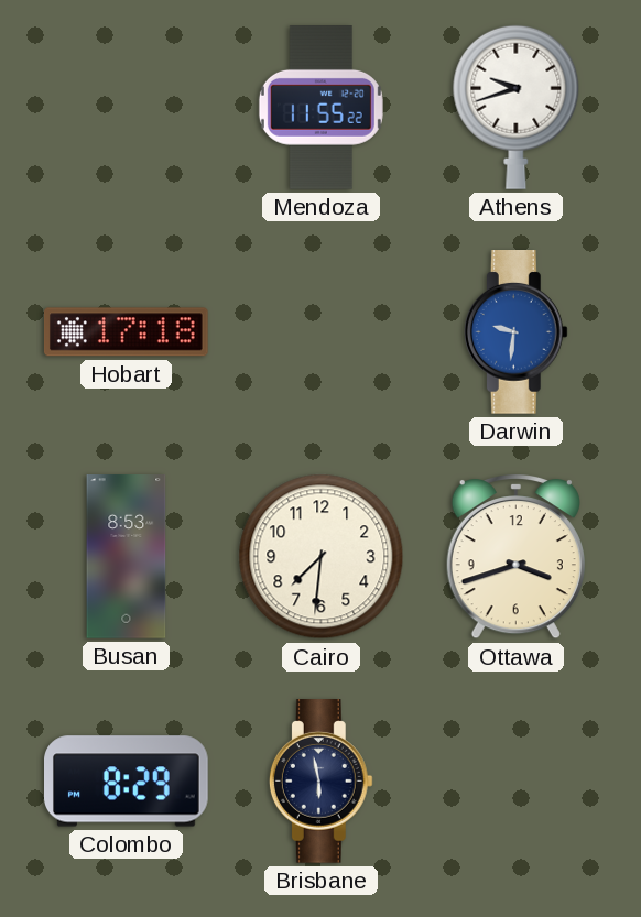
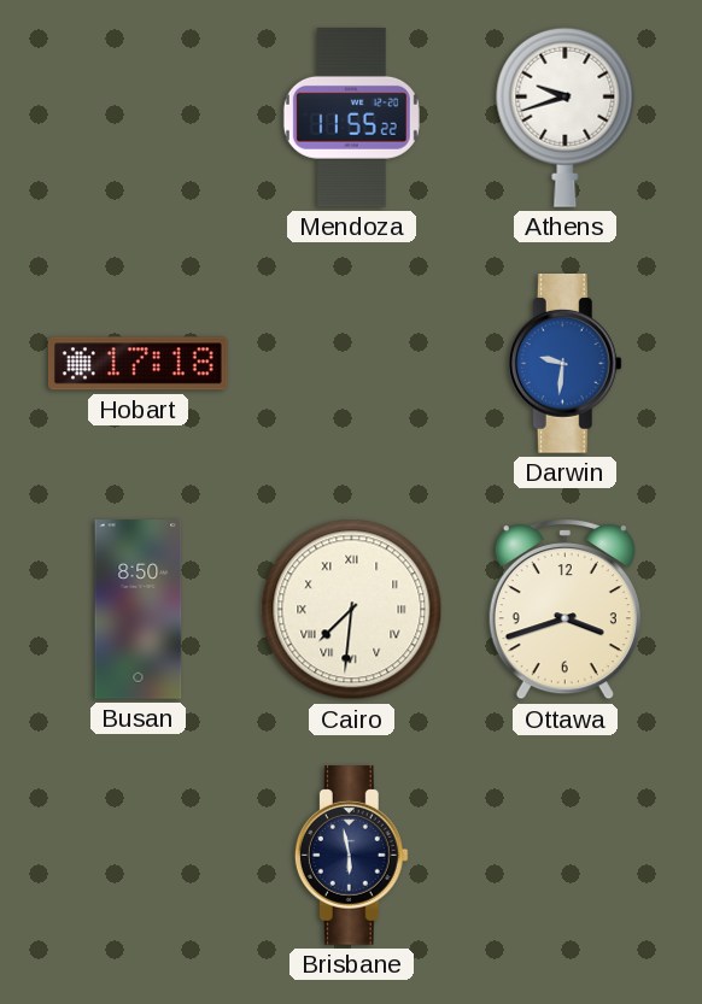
Busan: 8:53 -> 8:50 (139, 610)
Cairo numerals: Arabic -> Roman (352, 610)
Colombo: 8:29 -> none (127, 782)
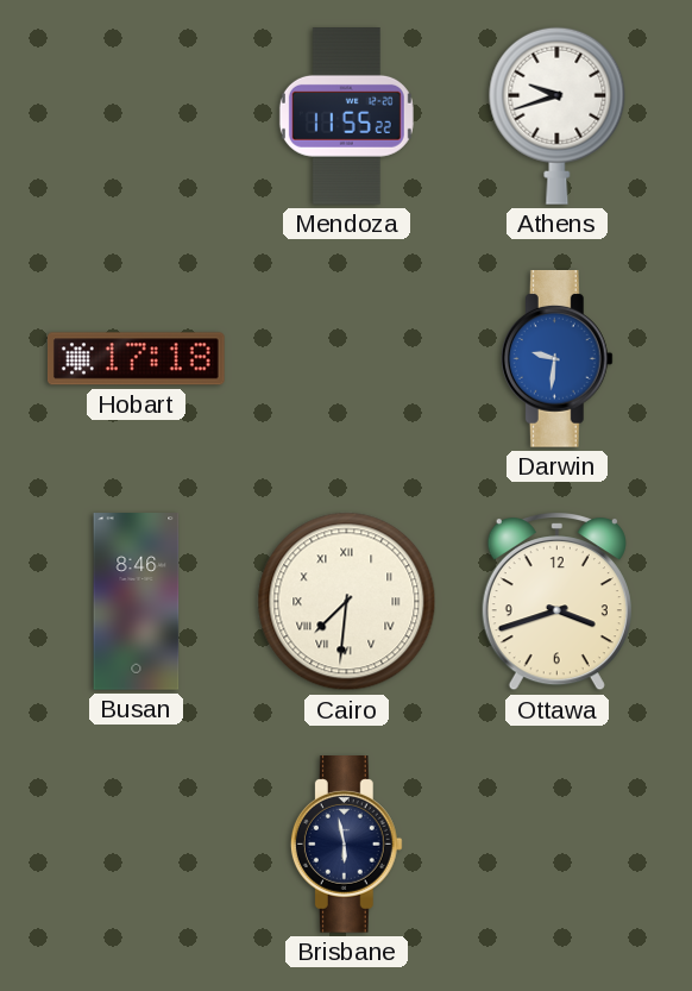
Busan: 8:50 -> 8:46 (137, 602)
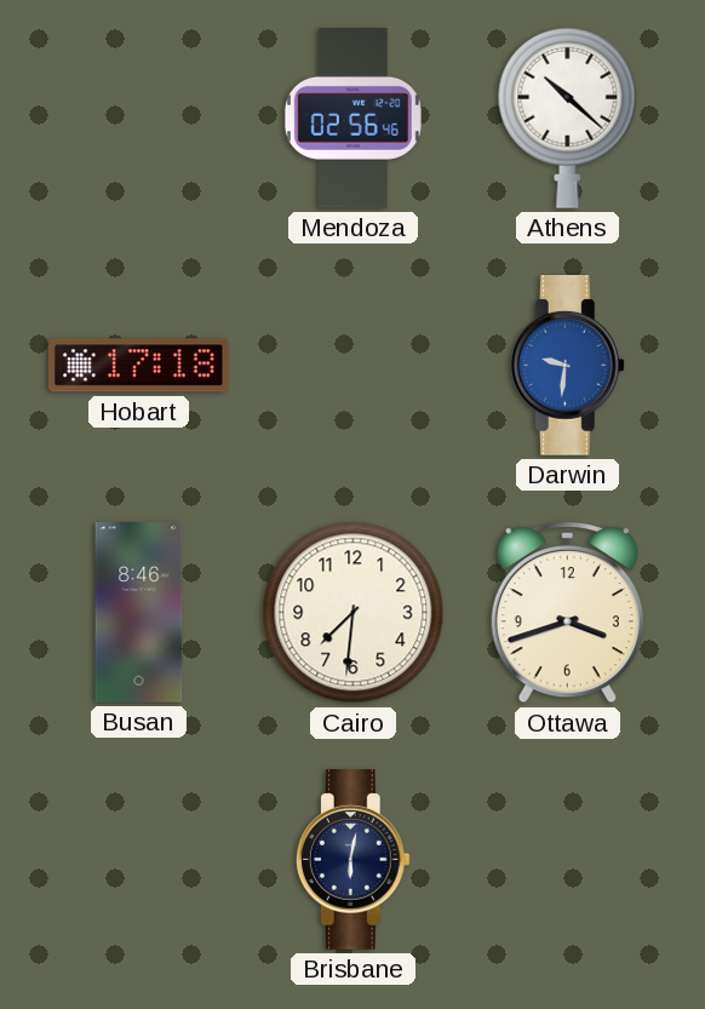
Mendoza: 11:55 -> 02:56 (352, 119)
Athens: 9:42 -> 10:22 (568, 117)
Cairo numerals: Roman -> Arabic (354, 613)
Brisbane: 5:58 -> 6:02 (352, 860)
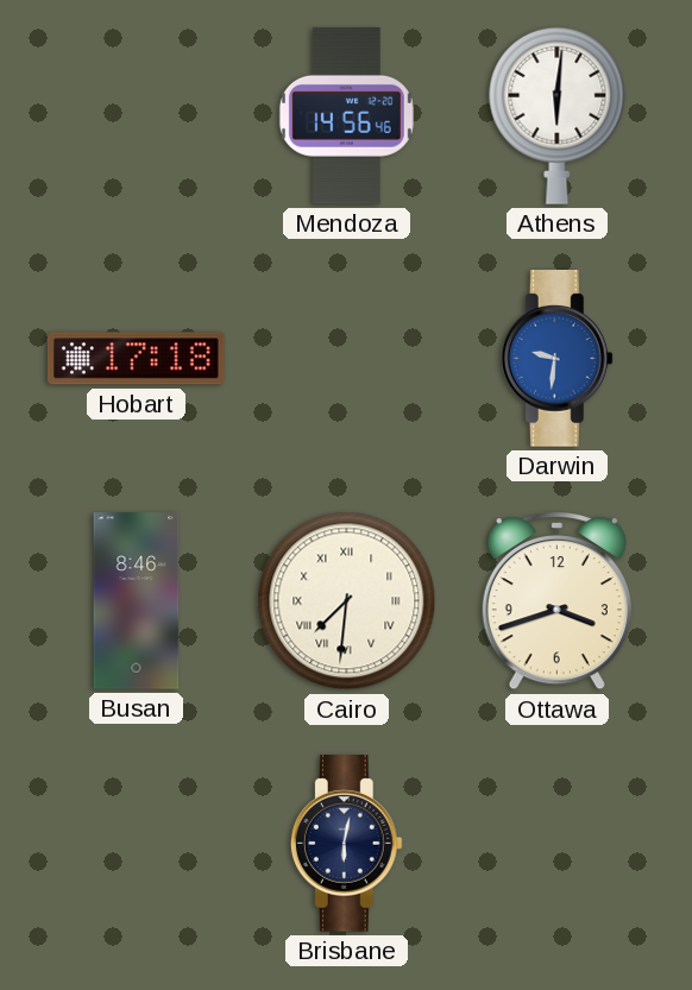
Mendoza: 02:56 -> 14:56 (346, 116)
Athens: 10:22 -> 6:01 (558, 115)
Cairo numerals: Arabic -> Roman (347, 601)
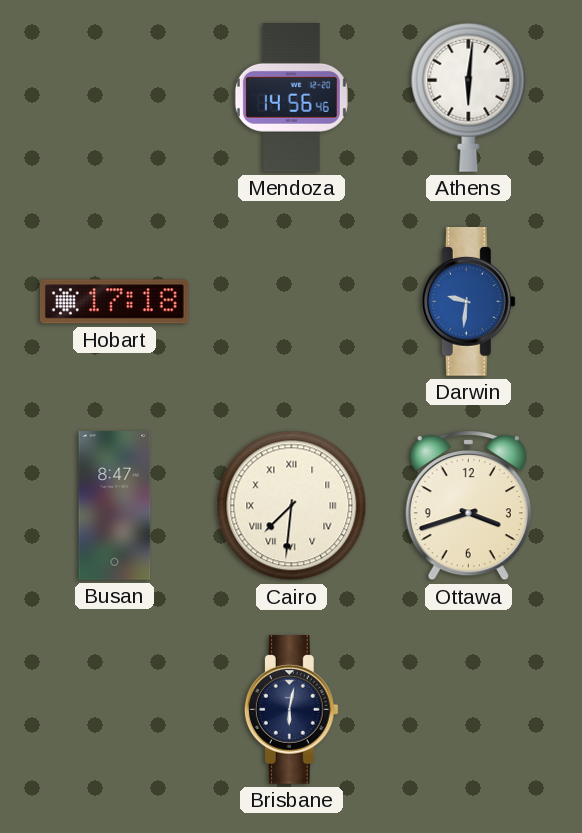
Busan: 8:46 -> 8:47 (115, 506)
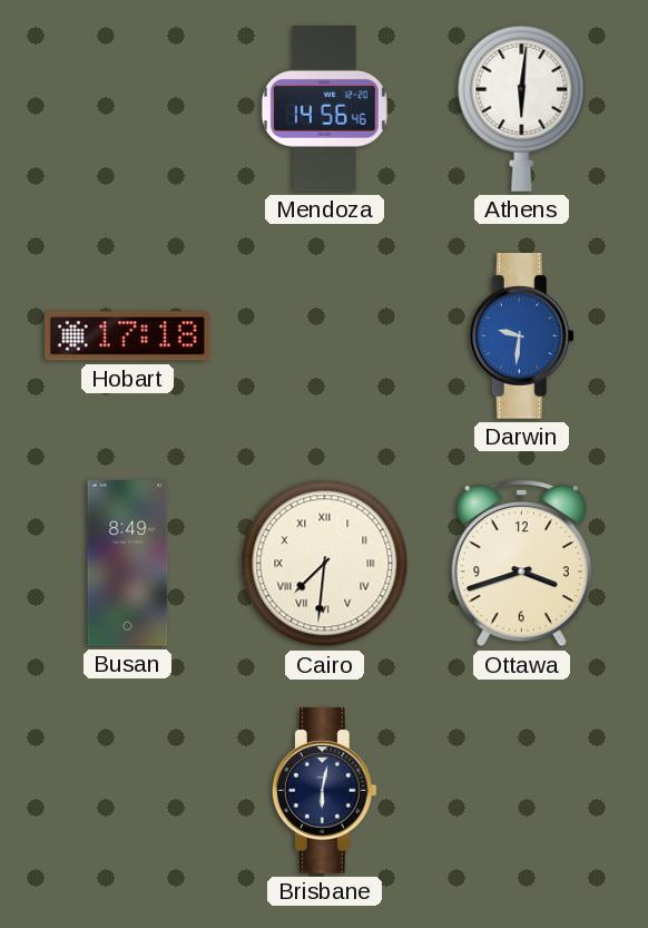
Busan: 8:47 -> 8:49 (128, 564)
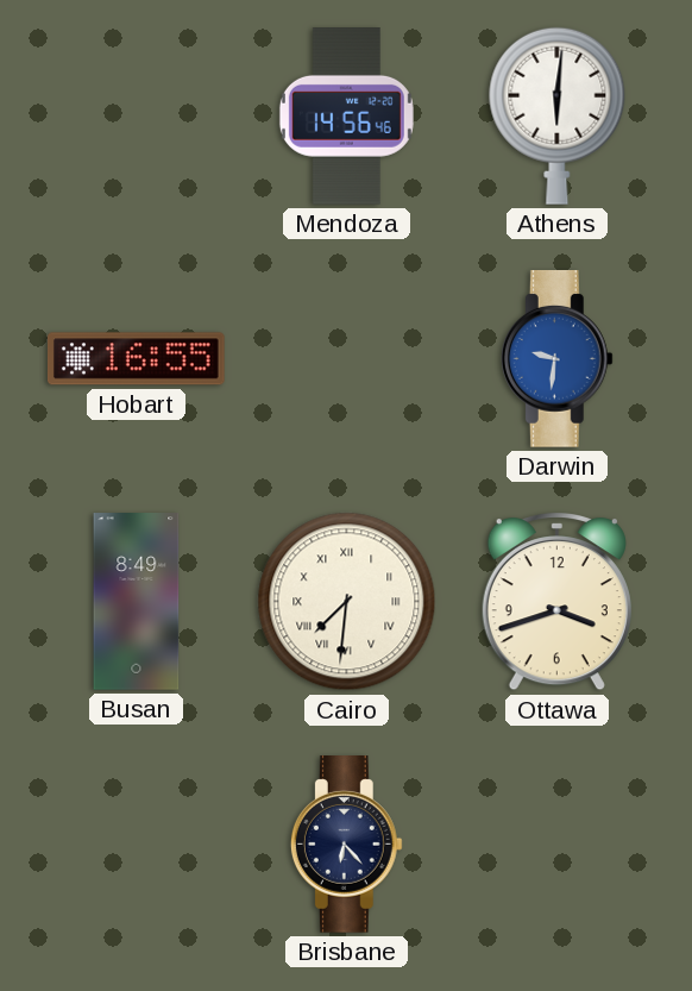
Hobart: 17:18 -> 16:55 (137, 359)
Brisbane: 6:02 -> 6:23 (346, 845)
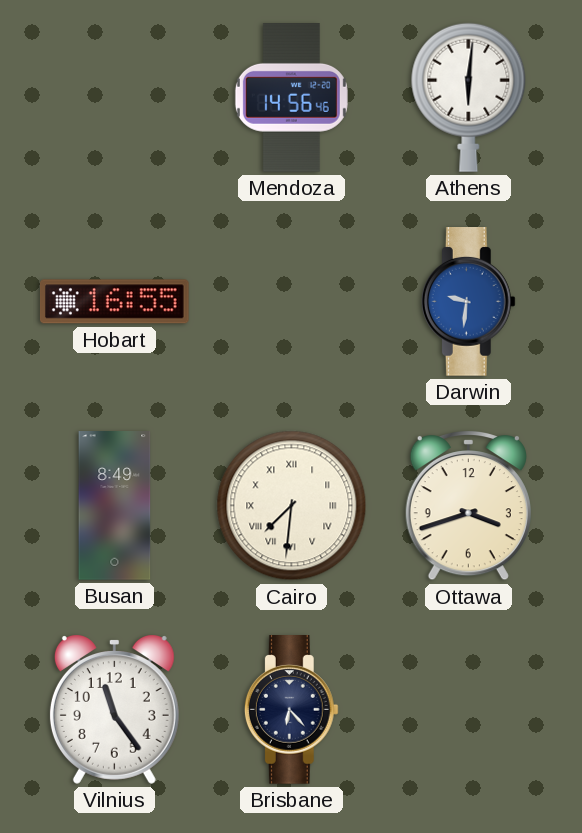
Vilnius: none -> 11:24 (114, 709)
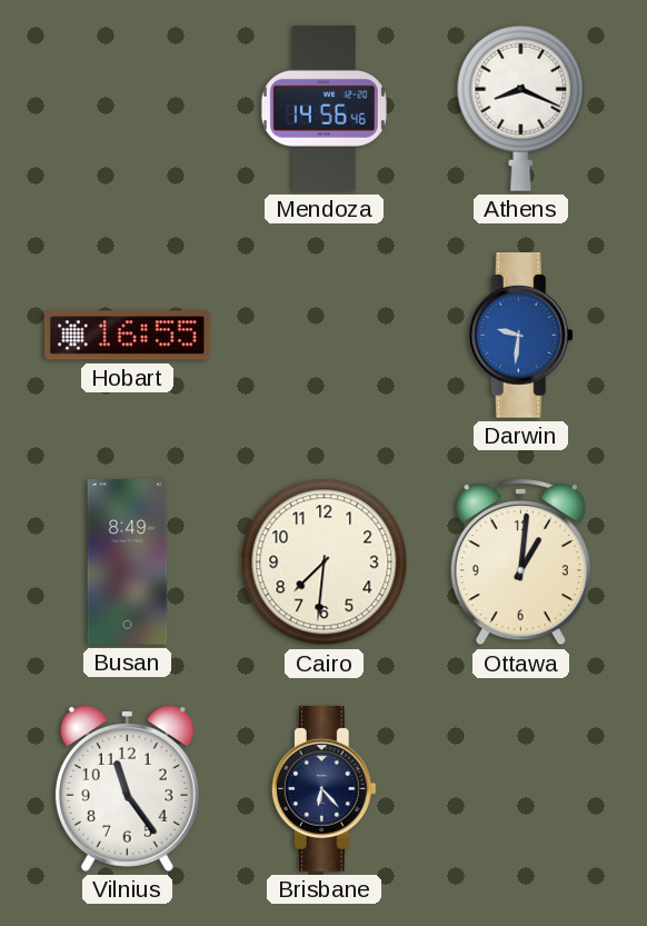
Athens: 6:01 -> 8:19 (521, 108)
Cairo numerals: Roman -> Arabic (325, 562)
Ottawa: 3:42 -> 1:01 (520, 561)
